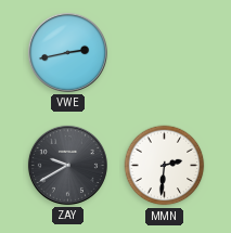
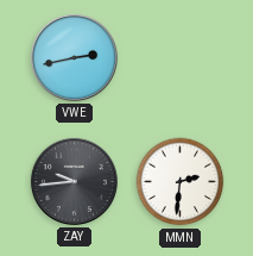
ZAY: 9:40 -> 9:44 (74, 181)
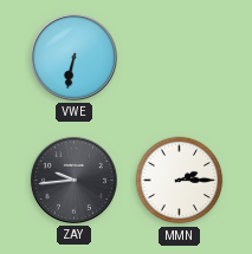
VWE: 2:43 -> 6:32 (73, 57)
MMN: 2:31 -> 2:15 (180, 181)
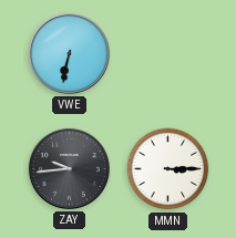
MMN: 2:15 -> 3:15 (168, 169)
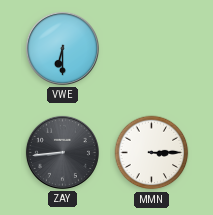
VWE: 6:32 -> 6:30 (62, 48)
ZAY: 9:44 -> 8:44 (62, 152)
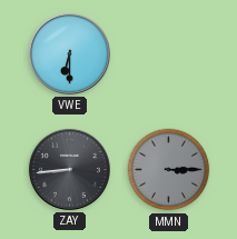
MMN dial: white -> grey (169, 170)
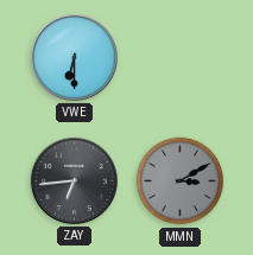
ZAY: 8:44 -> 6:44 (74, 180)
MMN: 3:15 -> 3:10 (181, 181)
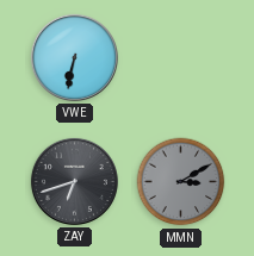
VWE: 6:30 -> 6:32 (74, 57)
ZAY: 6:44 -> 6:42 (74, 181)
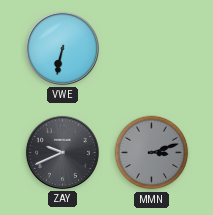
ZAY: 6:42 -> 9:41 (62, 152)
MMN: 3:10 -> 3:12 (152, 153)
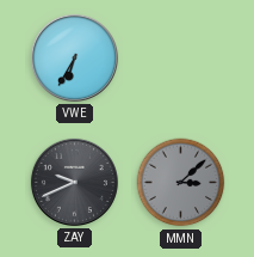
VWE: 6:32 -> 6:35 (74, 57)
MMN: 3:12 -> 3:08 (181, 183)
